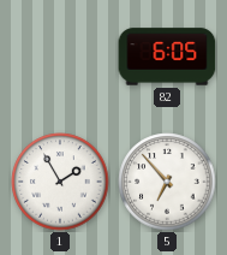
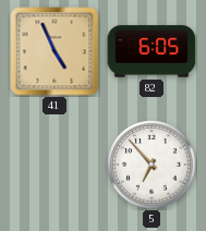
41: none -> 4:56 (54, 51)
1: 1:55 -> none (60, 182)
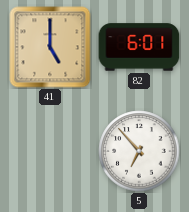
41: 4:56 -> 5:00 (50, 47)
82: 6:05 -> 6:01 (139, 47)
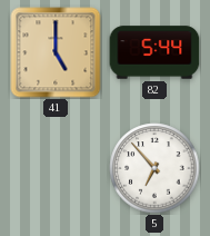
82: 6:01 -> 5:44 (154, 52)
